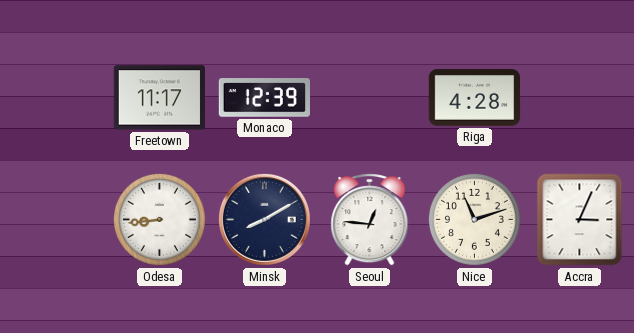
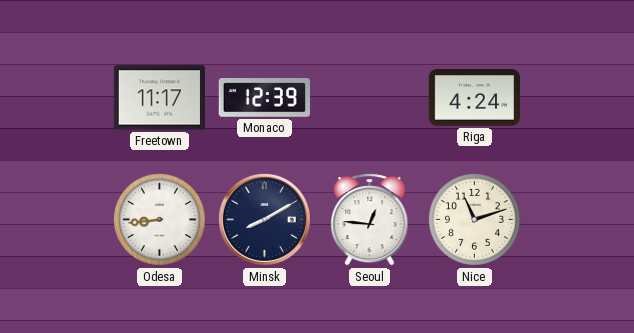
Riga: 4:28 -> 4:24 (475, 98)
Accra: 3:04 -> none (580, 220)
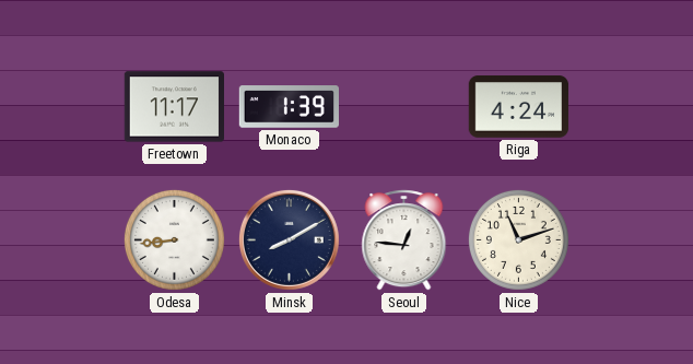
Monaco: 12:39 -> 1:39 (289, 107)
